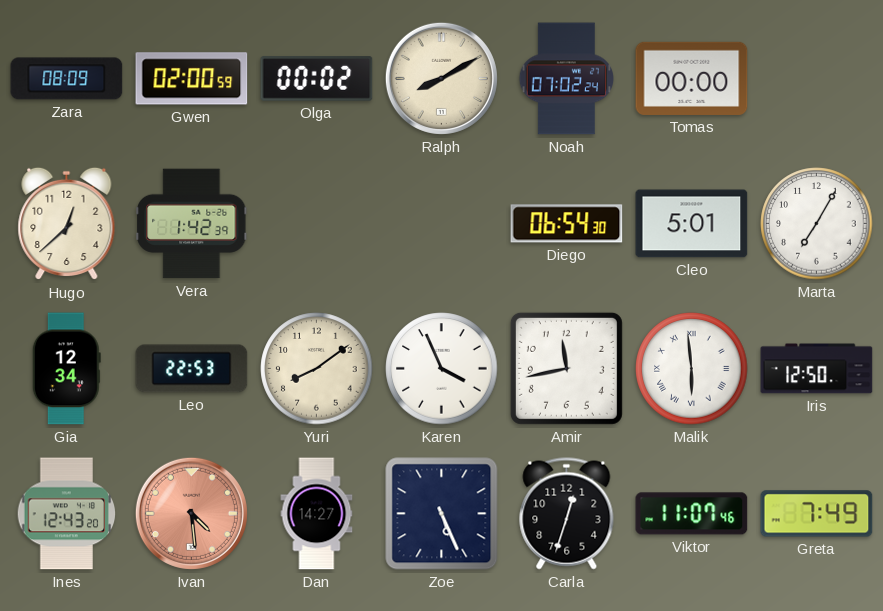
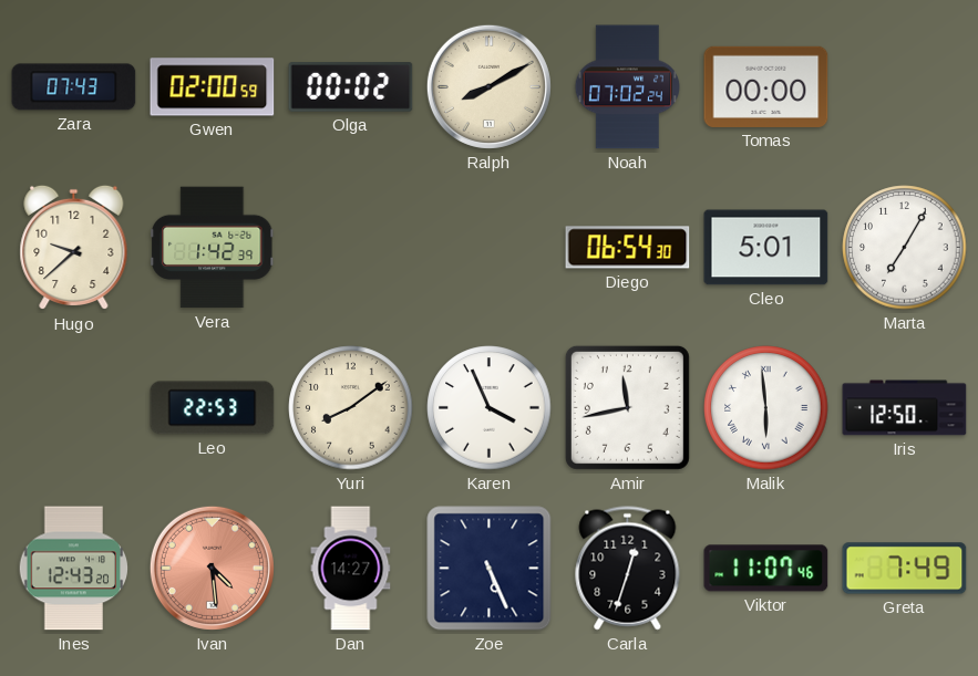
Zara: 08:09 -> 07:43 (74, 87)
Hugo: 12:38 -> 9:38 (74, 248)
Gia: 12:34 -> none (66, 369)
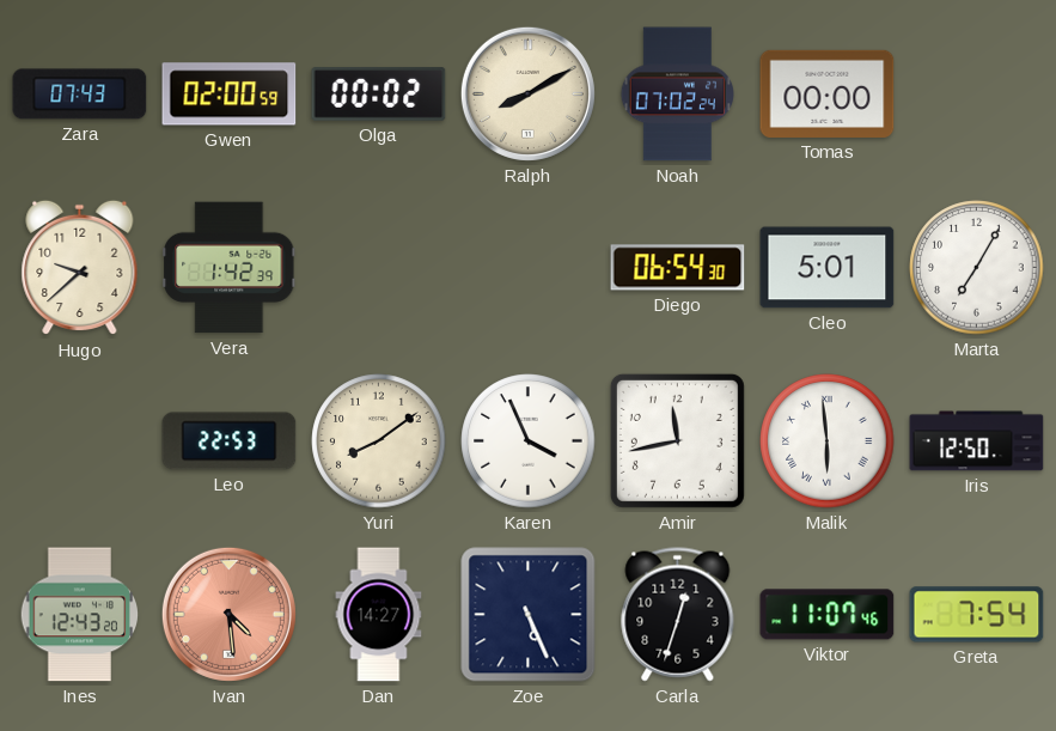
Greta: 7:49 -> 7:54 (977, 615)
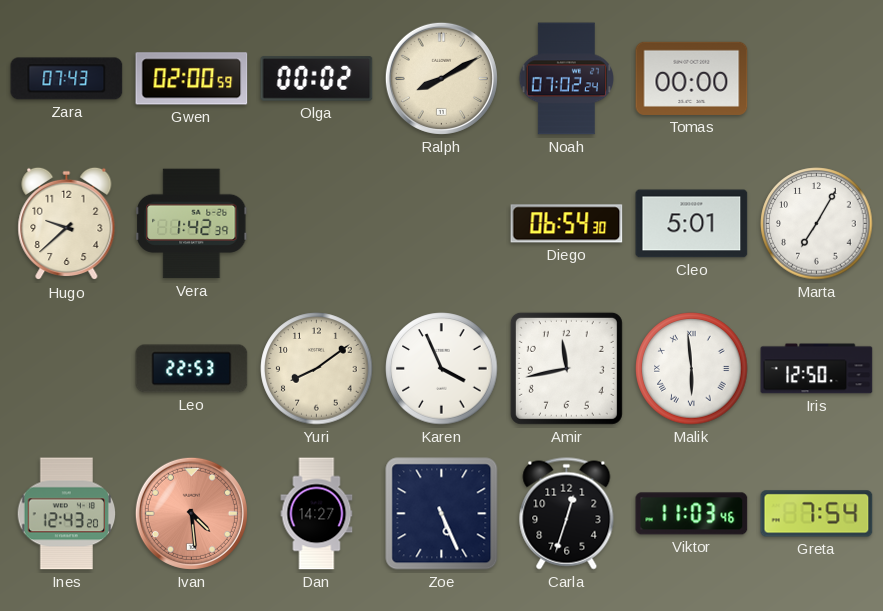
Viktor: 11:07 -> 11:03 (692, 514)
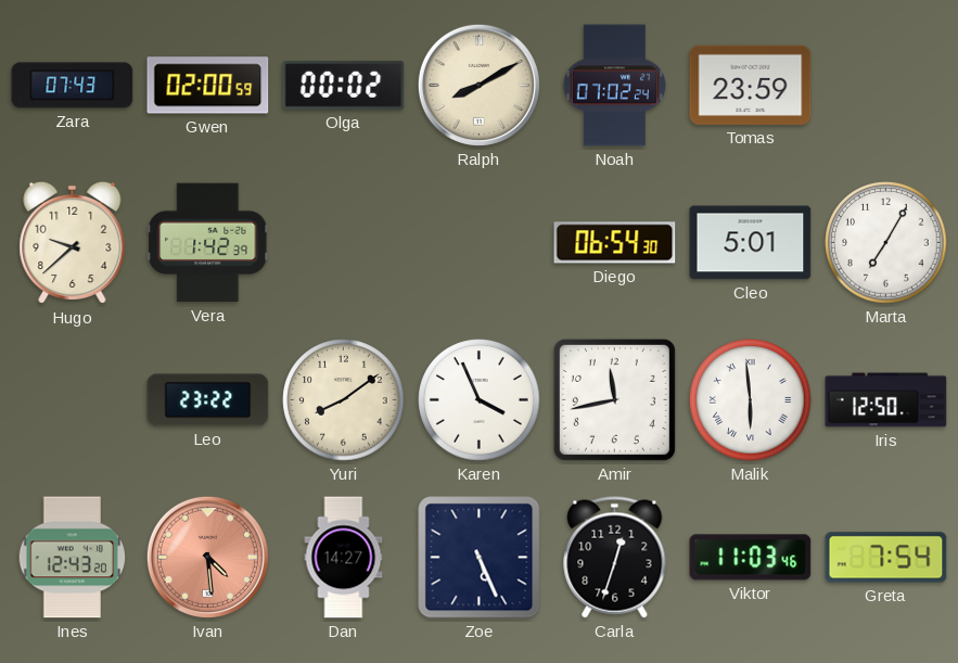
Tomas: 00:00 -> 23:59 (751, 85)
Leo: 22:53 -> 23:22 (208, 400)
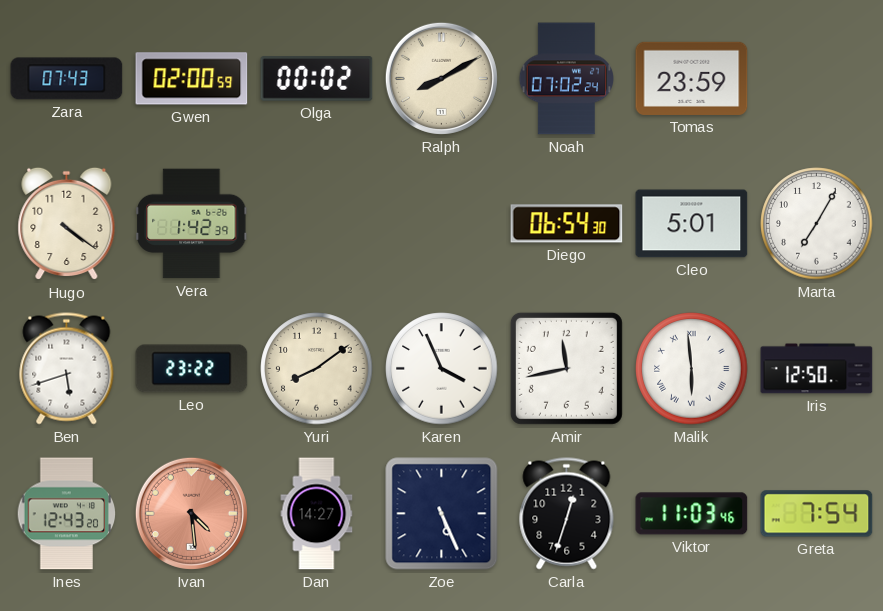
Hugo: 9:38 -> 4:21 (67, 224)
Ben: none -> 5:42 (67, 369)
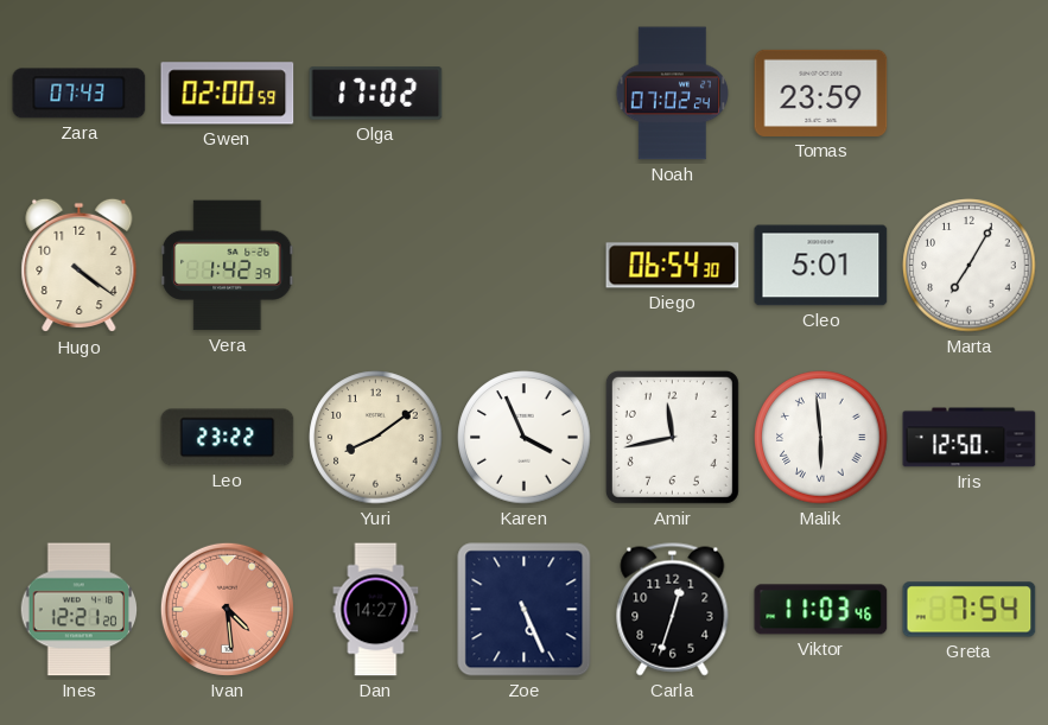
Olga: 00:02 -> 17:02 (376, 94)
Ralph: 8:10 -> none (441, 78)
Ben: 5:42 -> none (67, 369)
Ines: 12:43 -> 12:21 (80, 610)
